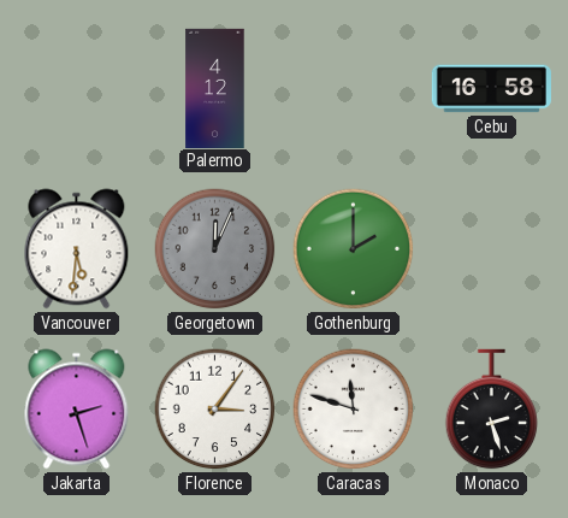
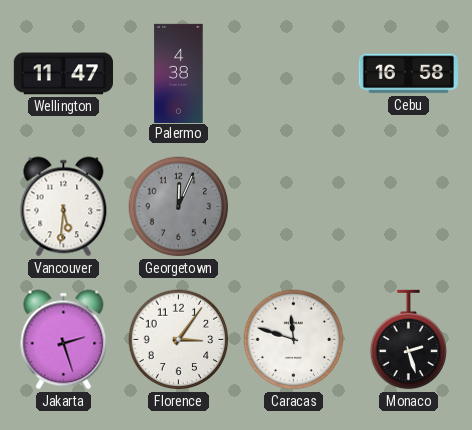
Wellington: none -> 11:47 (63, 74)
Palermo: 4:12 -> 4:38 (179, 73)
Gothenburg: 2:00 -> none (354, 249)
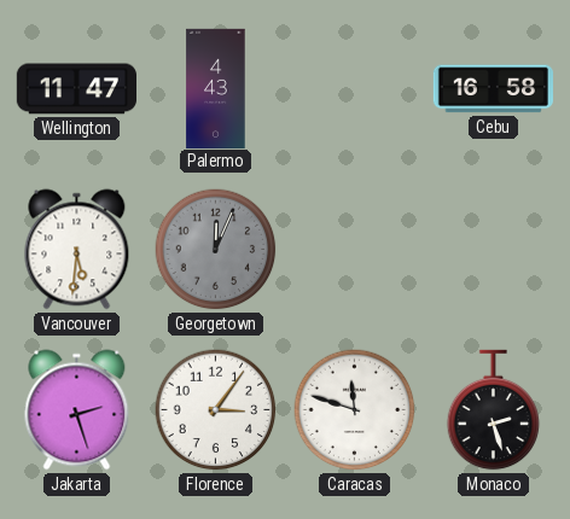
Palermo: 4:38 -> 4:43 (216, 88)
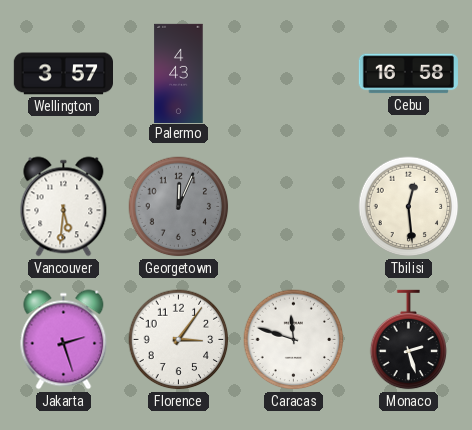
Wellington: 11:47 -> 3:57 (63, 74)
Tbilisi: none -> 12:29 (409, 207)
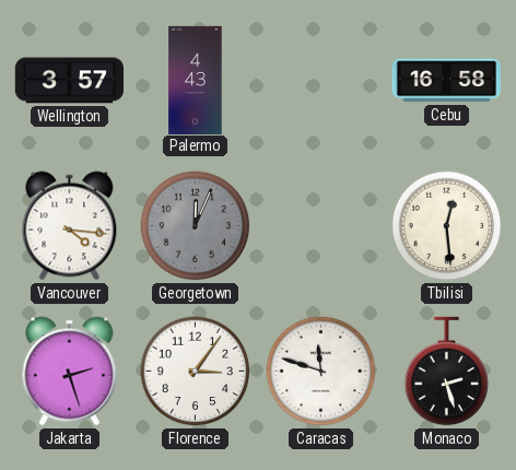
Vancouver: 5:31 -> 4:16 (70, 226)
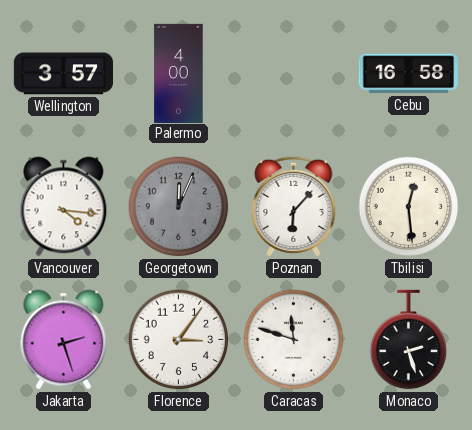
Palermo: 4:43 -> 4:00 (179, 73)
Poznan: none -> 6:07 (294, 206)
